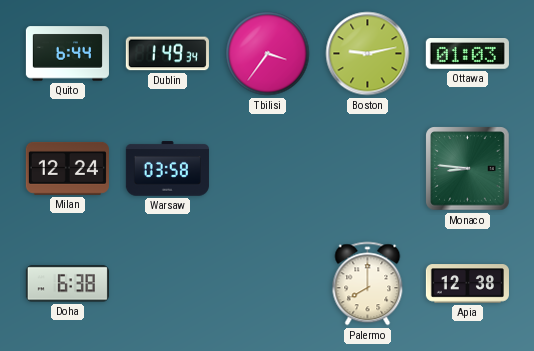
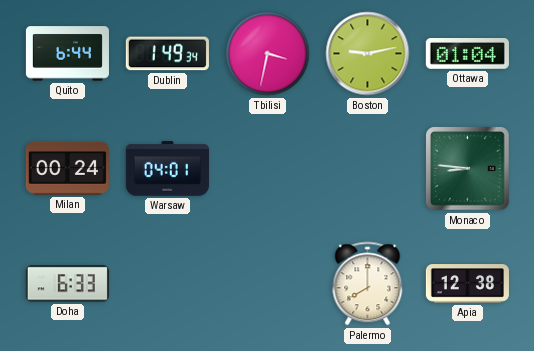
Tbilisi: 3:36 -> 3:32 (268, 54)
Ottawa: 01:03 -> 01:04 (467, 54)
Milan: 12:24 -> 00:24 (67, 168)
Warsaw: 03:58 -> 04:01 (167, 169)
Doha: 6:38 -> 6:33 (67, 284)
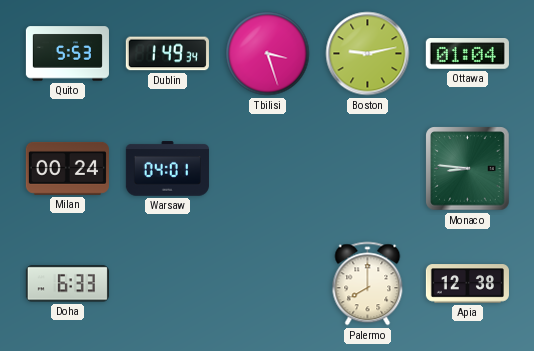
Quito: 6:44 -> 5:53 (67, 54)
Tbilisi: 3:32 -> 3:27 (268, 54)
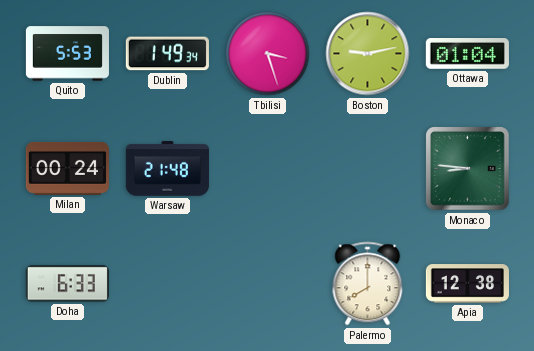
Warsaw: 04:01 -> 21:48 (167, 169)
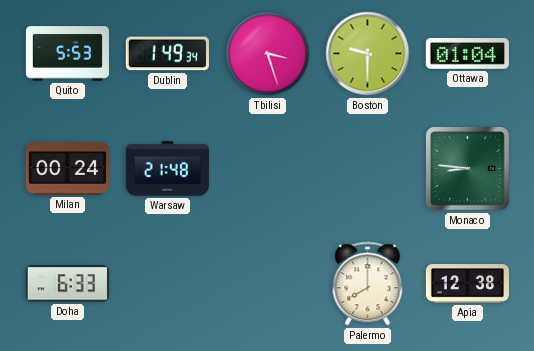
Boston: 9:13 -> 9:30 (368, 54)
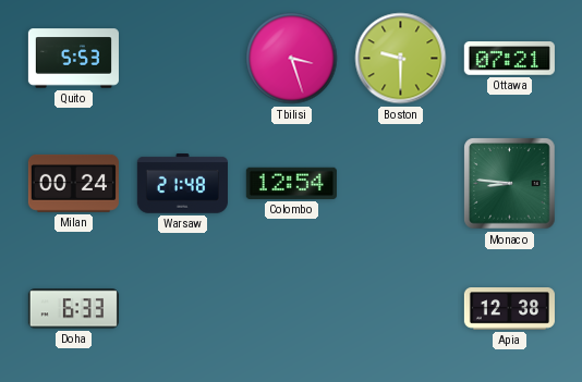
Dublin: 1:49 -> none (167, 54)
Ottawa: 01:04 -> 07:21 (509, 59)
Colombo: none -> 12:54 (291, 183)
Palermo: 8:00 -> none (368, 284)
